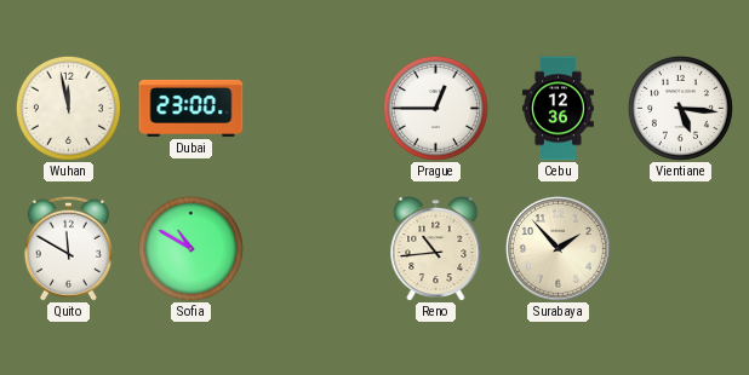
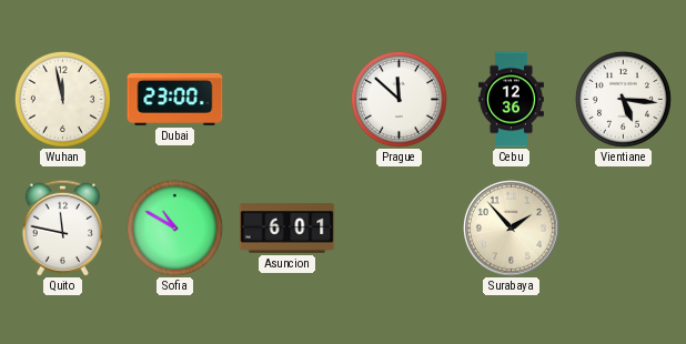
Prague: 12:45 -> 11:52 (399, 99)
Quito: 11:50 -> 11:47 (62, 227)
Asuncion: none -> 6:01 (287, 229)
Reno: 10:44 -> none (436, 248)
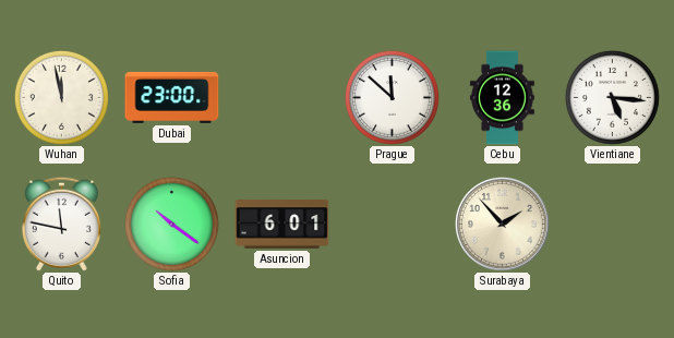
Sofia: 10:50 -> 10:21 (171, 224)
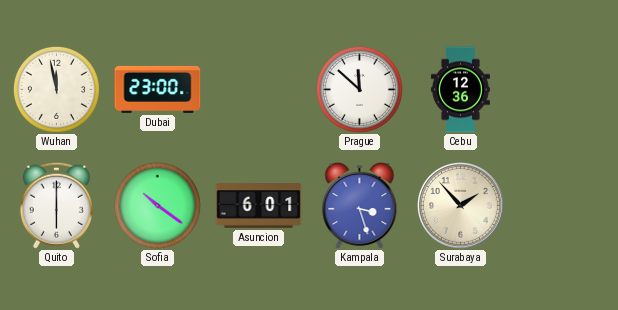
Vientiane: 5:16 -> none (612, 97)
Quito: 11:47 -> 6:00 (56, 205)
Kampala: none -> 3:27 (360, 205)
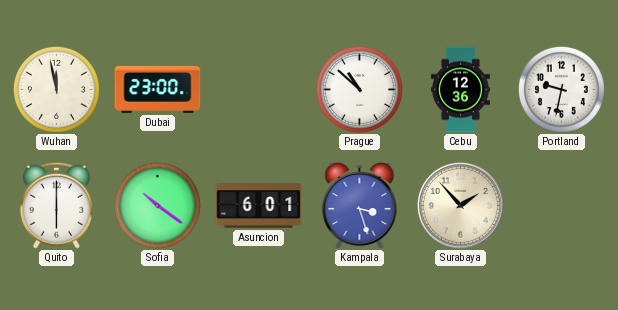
Prague: 11:52 -> 10:52 (359, 89)
Portland: none -> 9:32 (561, 89)
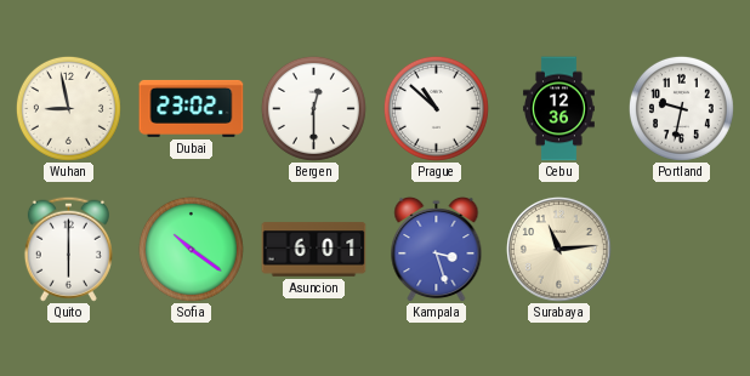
Wuhan: 11:58 -> 8:58 (68, 108)
Dubai: 23:00 -> 23:02 (192, 108)
Bergen: none -> 12:30 (313, 108)
Surabaya: 1:53 -> 11:14 (558, 249)
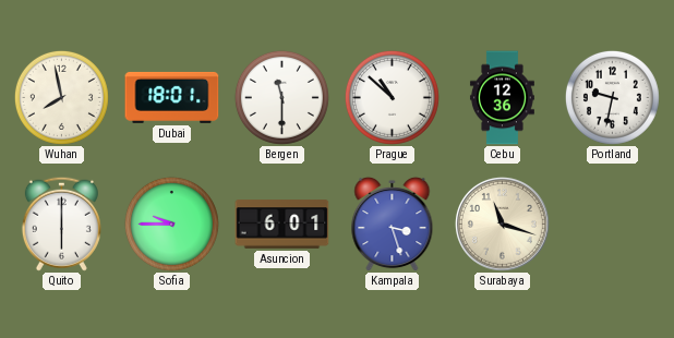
Wuhan: 8:58 -> 7:58 (61, 97)
Dubai: 23:02 -> 18:01 (172, 97)
Bergen: 12:30 -> 11:30 (281, 97)
Sofia: 10:21 -> 9:45 (171, 224)
Surabaya: 11:14 -> 11:18 (502, 224)
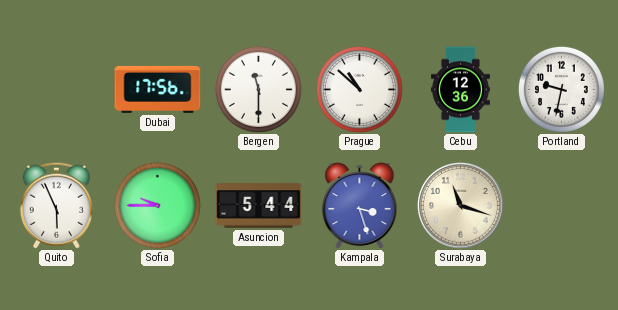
Wuhan: 7:58 -> none (61, 97)
Dubai: 18:01 -> 17:56 (158, 89)
Quito: 6:00 -> 5:56 (56, 205)
Asuncion: 6:01 -> 5:44 (259, 206)
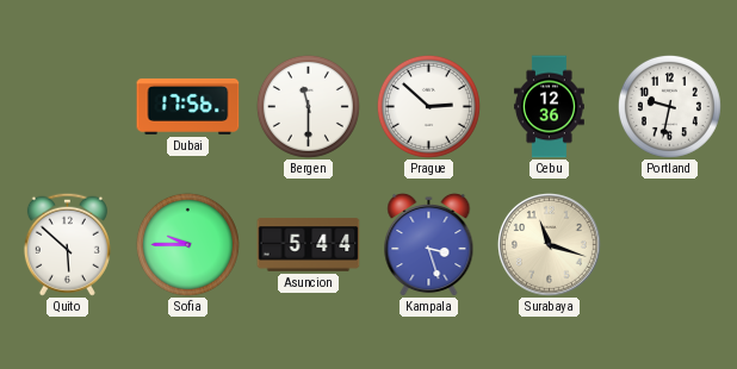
Prague: 10:52 -> 2:52 (428, 106)
Quito: 5:56 -> 5:52 (67, 244)
